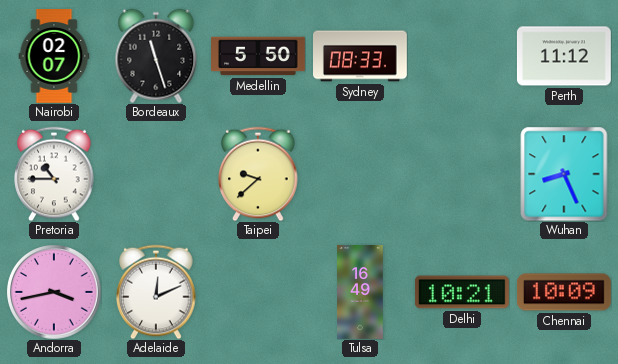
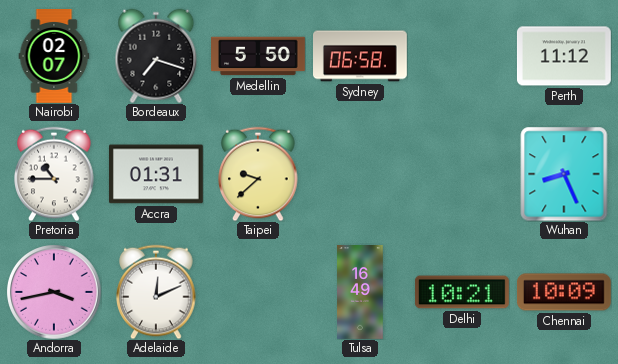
Bordeaux: 11:27 -> 7:18 (156, 56)
Sydney: 08:33 -> 06:58 (361, 56)
Accra: none -> 01:31 (156, 174)
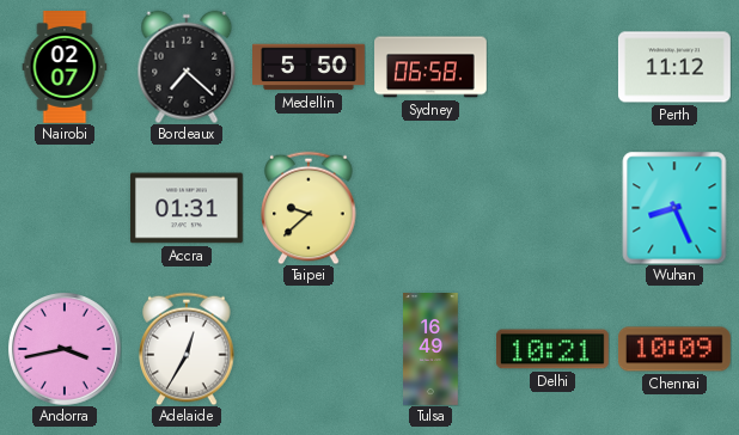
Bordeaux: 7:18 -> 7:22 (187, 67)
Pretoria: 10:45 -> none (54, 174)
Adelaide: 12:11 -> 12:35 (187, 349)
